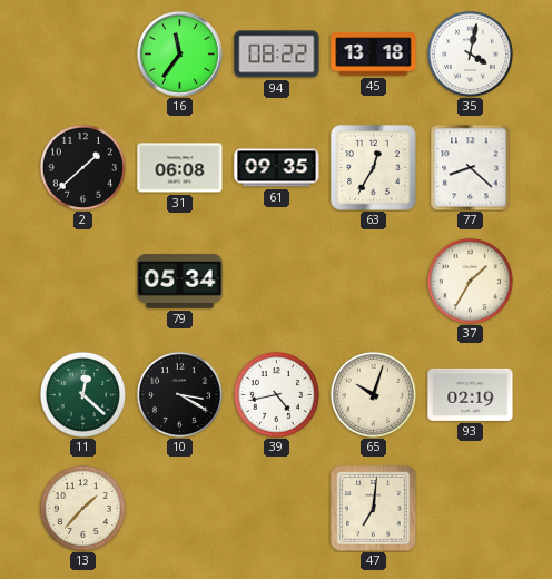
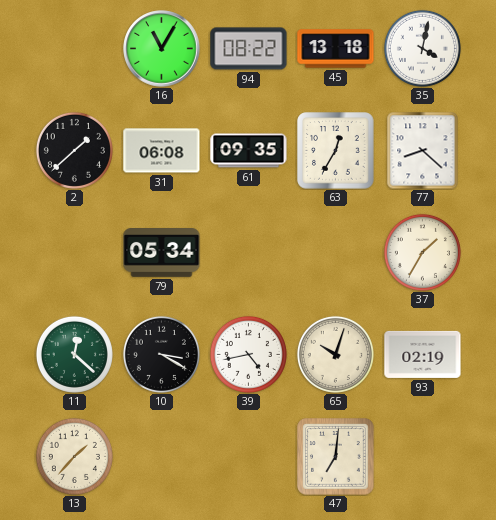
16: 11:36 -> 11:05 (162, 49)
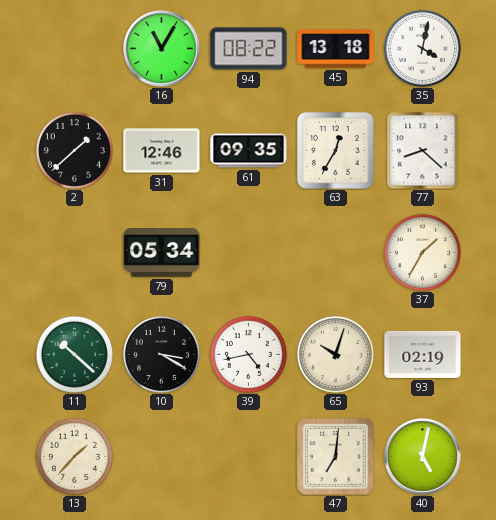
31: 06:08 -> 12:46 (162, 151)
11: 12:22 -> 10:22 (74, 354)
40: none -> 5:02 (423, 457)
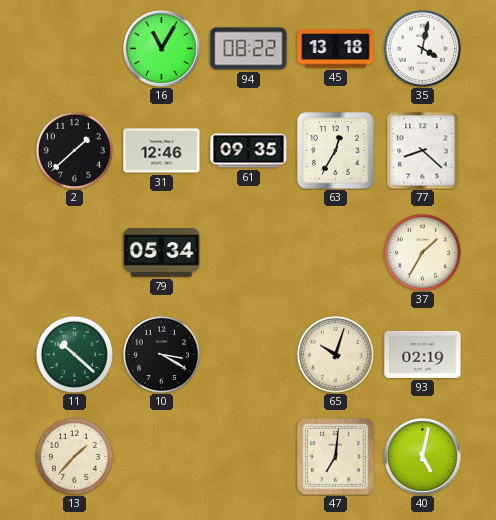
39: 4:43 -> none (248, 354)
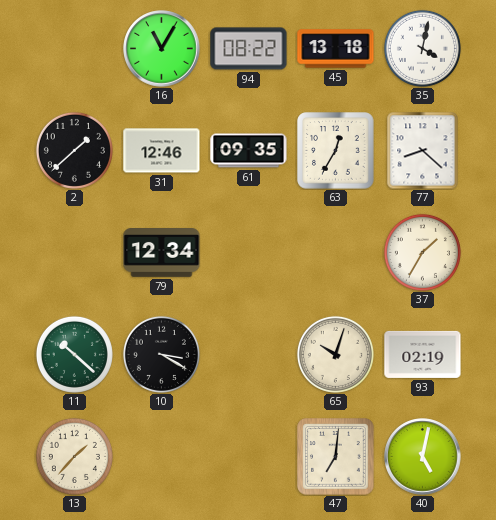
79: 05:34 -> 12:34 (162, 253)
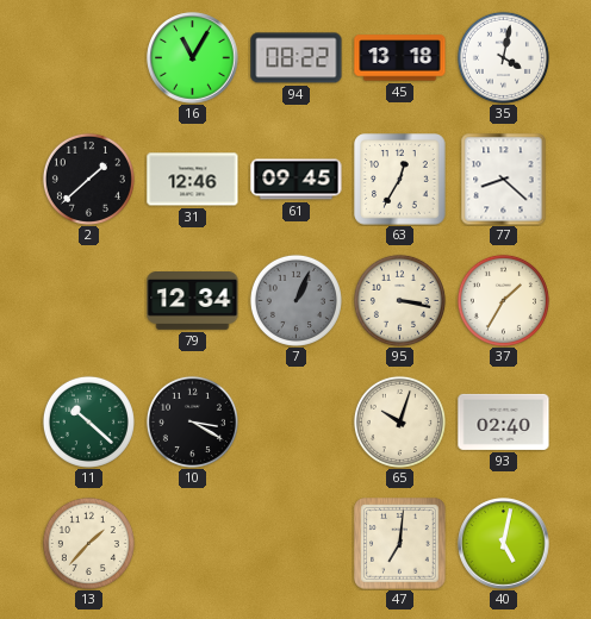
61: 09:35 -> 09:45 (297, 180)
7: none -> 1:04 (295, 300)
95: none -> 3:17 (399, 300)
93: 02:19 -> 02:40 (504, 421)
